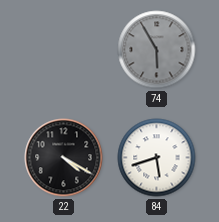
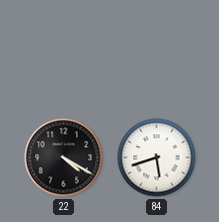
74: 5:55 -> none (157, 50)
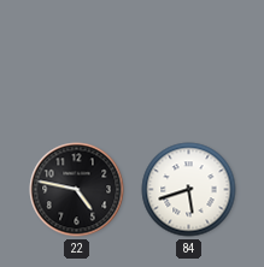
22: 4:20 -> 4:47 (77, 190)
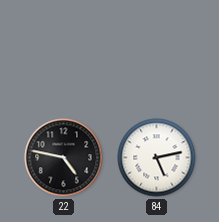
84: 5:42 -> 5:13 (157, 158)
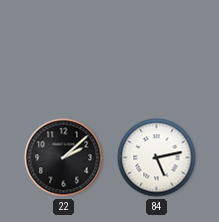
22: 4:47 -> 2:08 (64, 158)
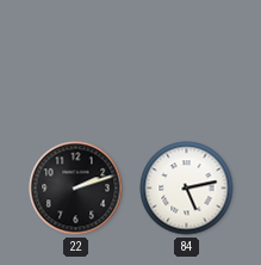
22: 2:08 -> 2:12 (76, 189)
